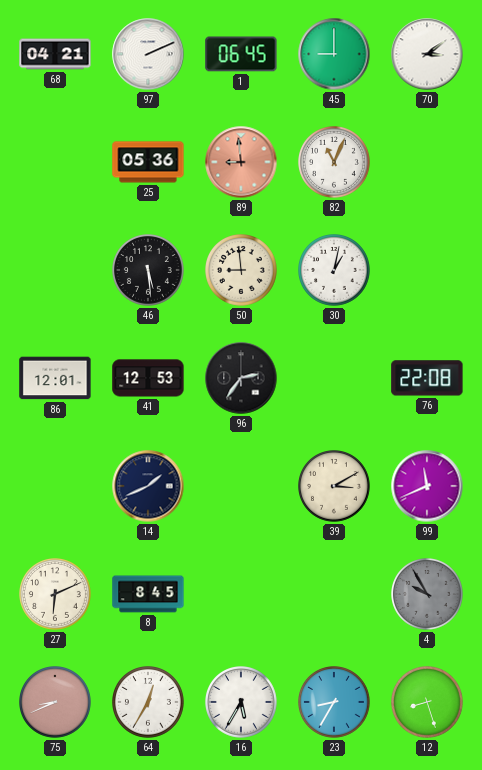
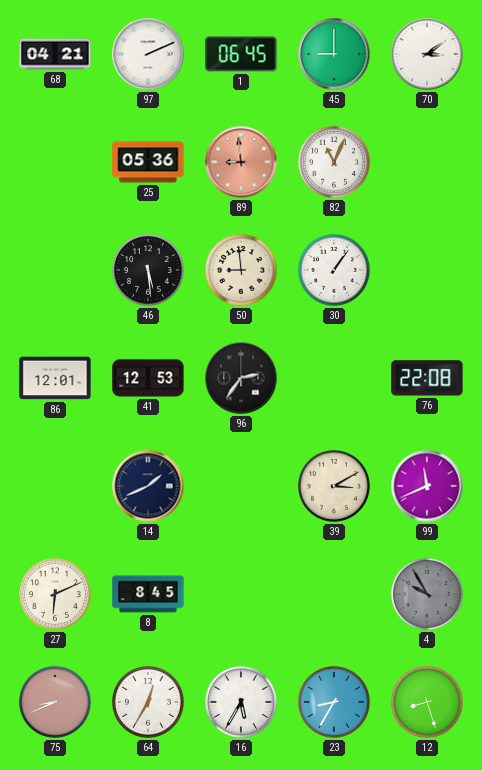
30: 1:02 -> 1:06 (335, 271)
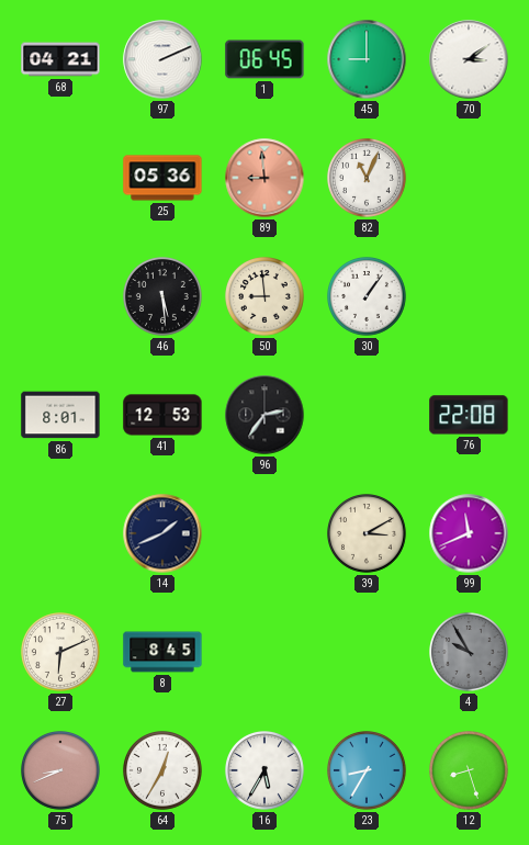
86: 12:01 -> 8:01 (60, 415)
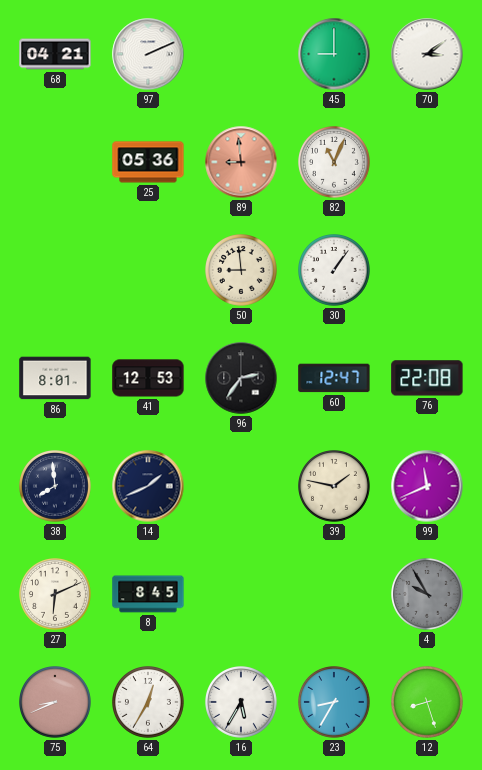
1: 06:45 -> none (264, 59)
46: 5:29 -> none (164, 297)
60: none -> 12:47 (334, 378)
38: none -> 7:59 (56, 487)
39: 3:10 -> 1:47 (335, 487)
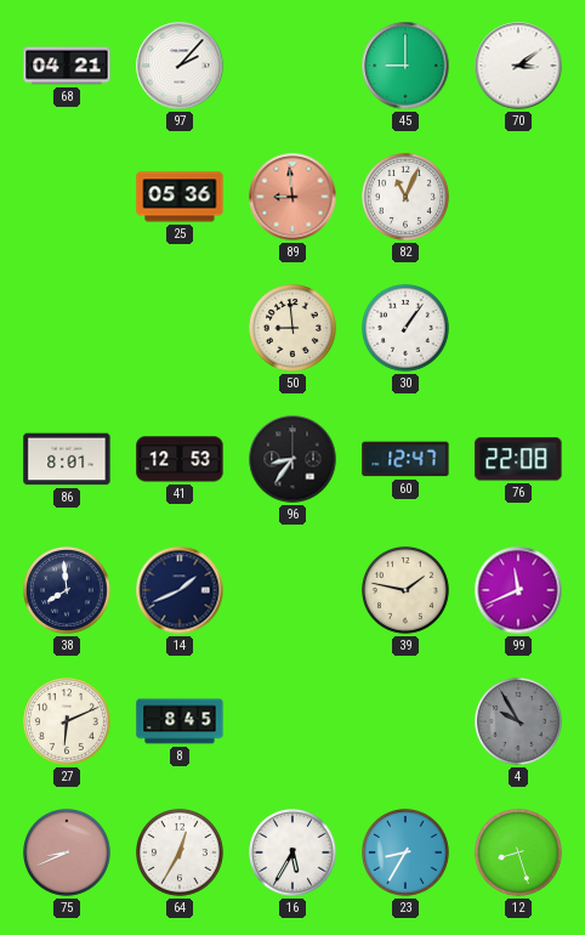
97: 2:11 -> 2:07 (180, 66)
96: 2:36 -> 8:36 (292, 459)
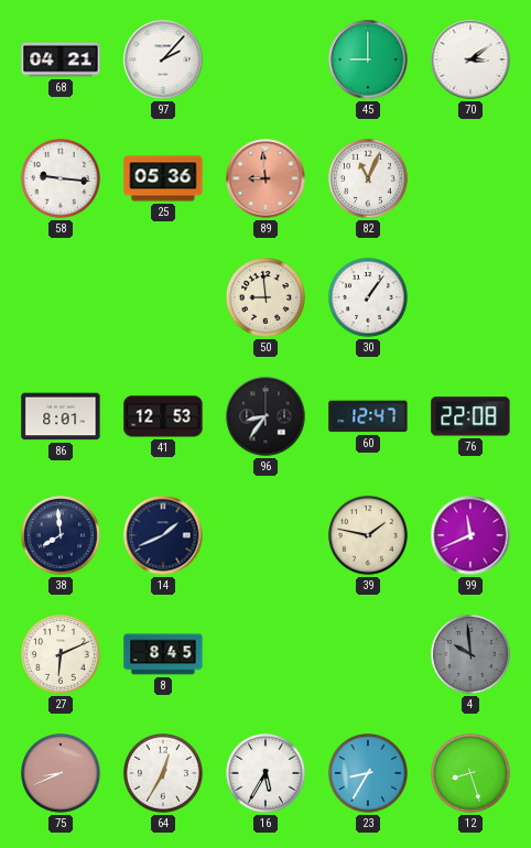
58: none -> 9:16 (62, 180)
4: 9:55 -> 9:59 (472, 655)
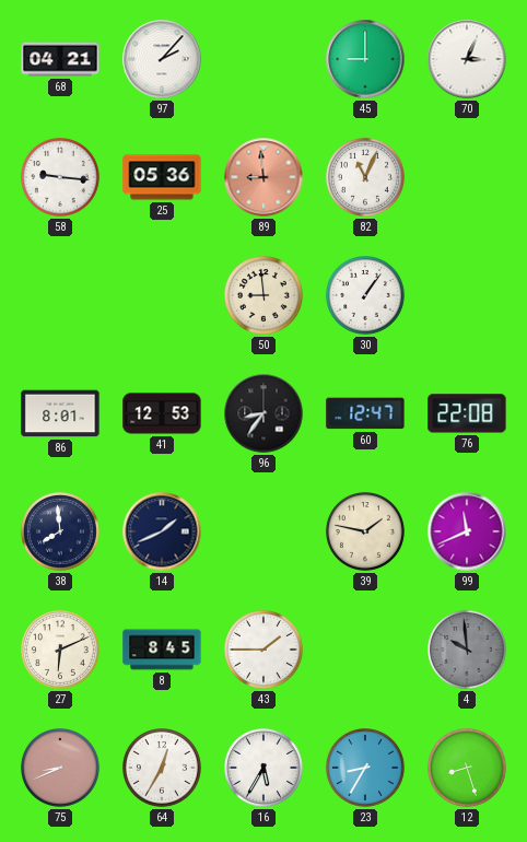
70: 3:09 -> 3:04 (467, 59)
43: none -> 1:45 (265, 651)
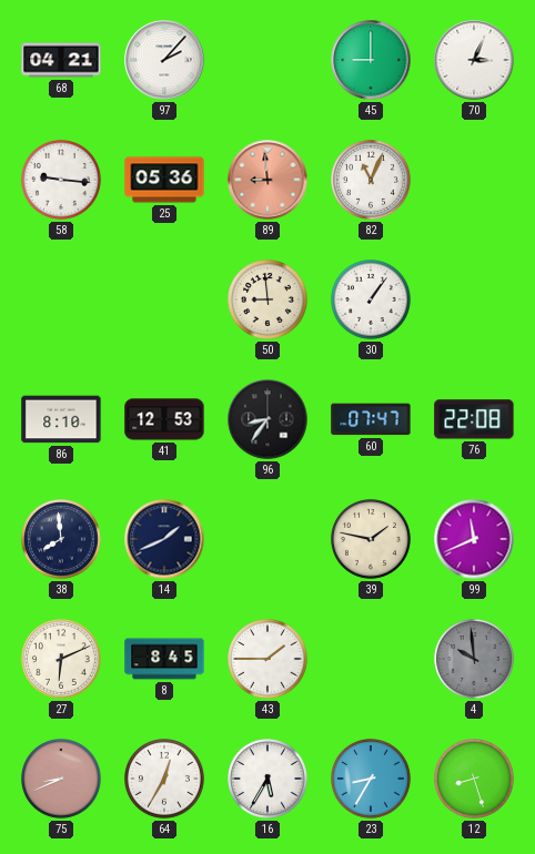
86: 8:01 -> 8:10 (61, 419)
60: 12:47 -> 07:47 (371, 419)
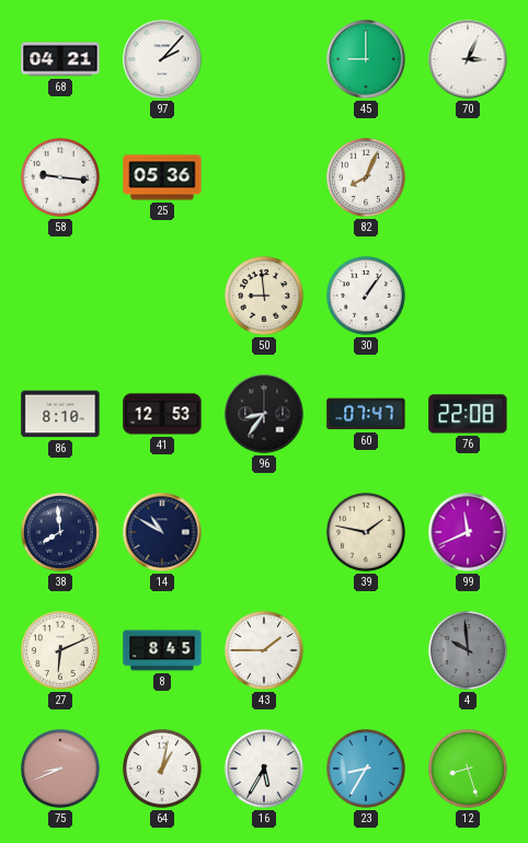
89: 8:59 -> none (267, 180)
82: 11:04 -> 8:04 (367, 178)
14: 1:41 -> 10:50 (162, 532)
64: 12:35 -> 1:02 (163, 770)
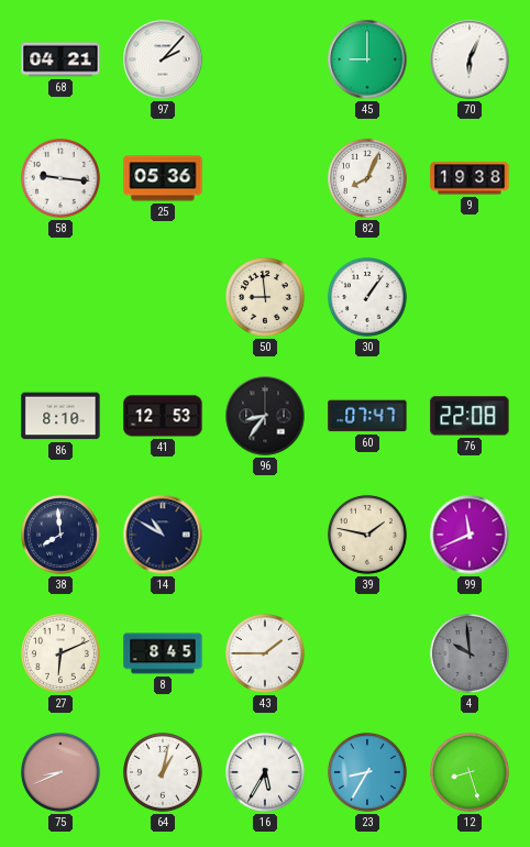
70: 3:04 -> 6:04 (470, 59)
9: none -> 19:38 (470, 178)
